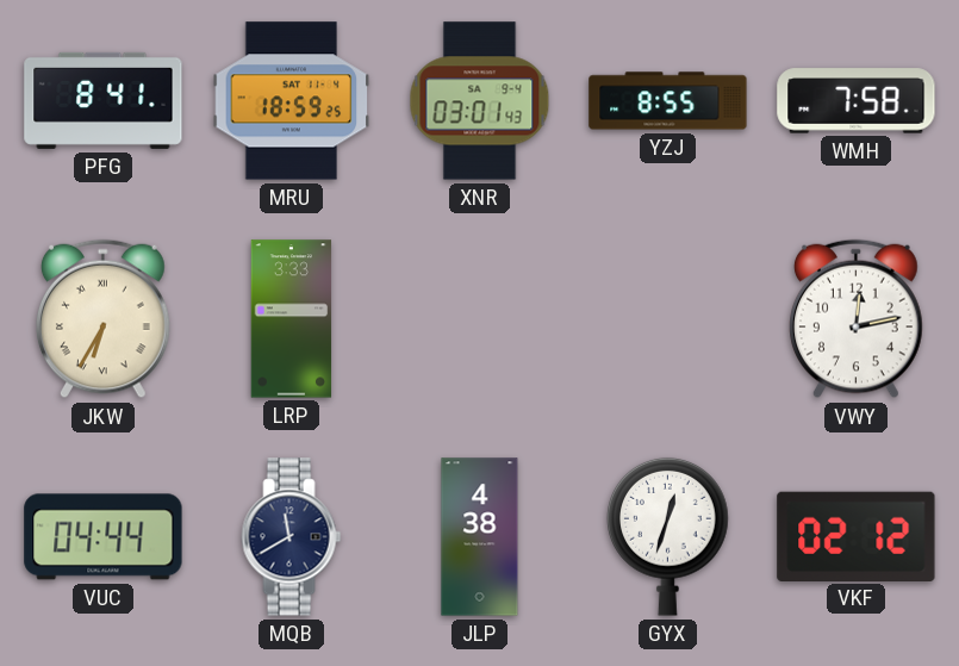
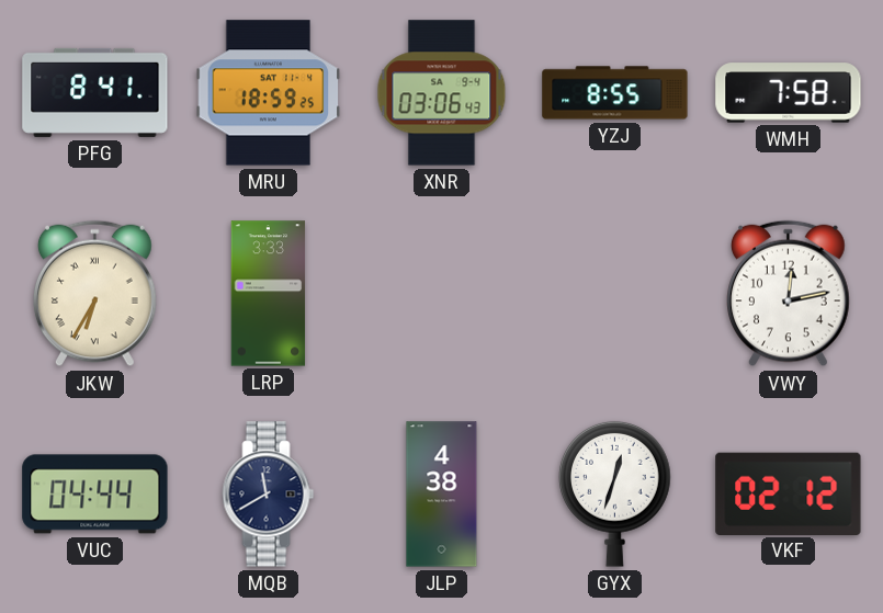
XNR: 03:01 -> 03:06 (442, 93)
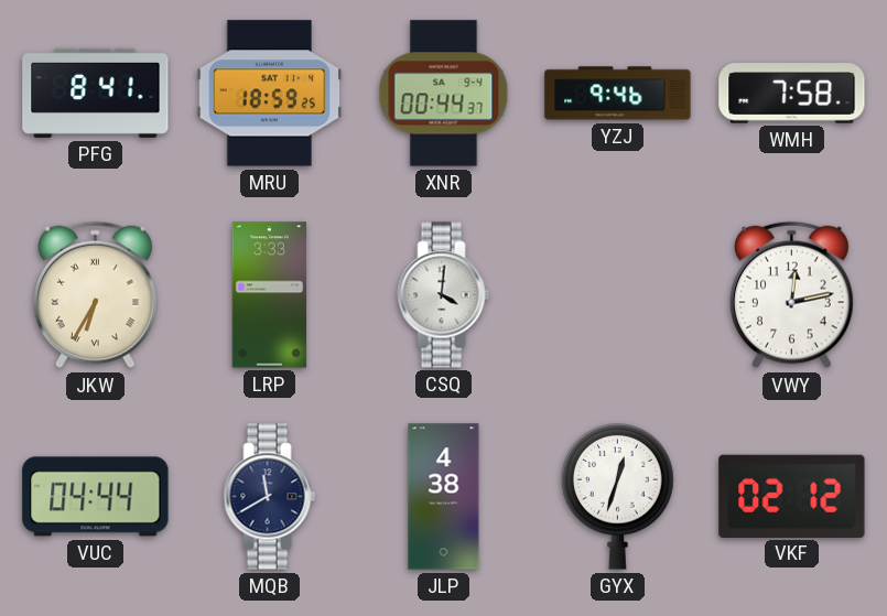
XNR: 03:06 -> 00:44 (444, 94)
YZJ: 8:55 -> 9:46 (618, 94)
CSQ: none -> 4:01 (444, 295)
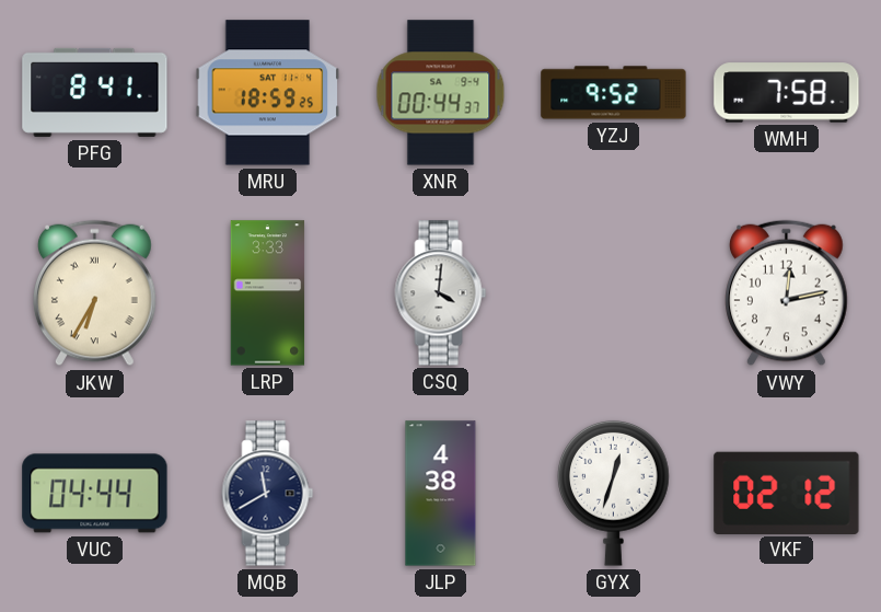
YZJ: 9:46 -> 9:52 (614, 93)
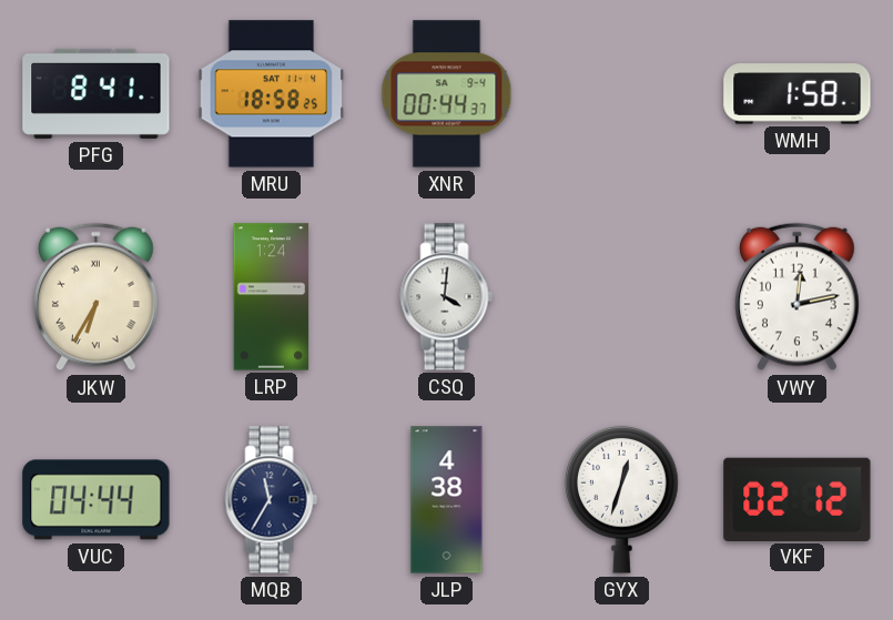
MRU: 18:59 -> 18:58 (272, 94)
YZJ: 9:52 -> none (614, 93)
WMH: 7:58 -> 1:58 (798, 94)
LRP: 3:33 -> 1:24 (272, 297)
MQB: 11:40 -> 11:35 (272, 500)
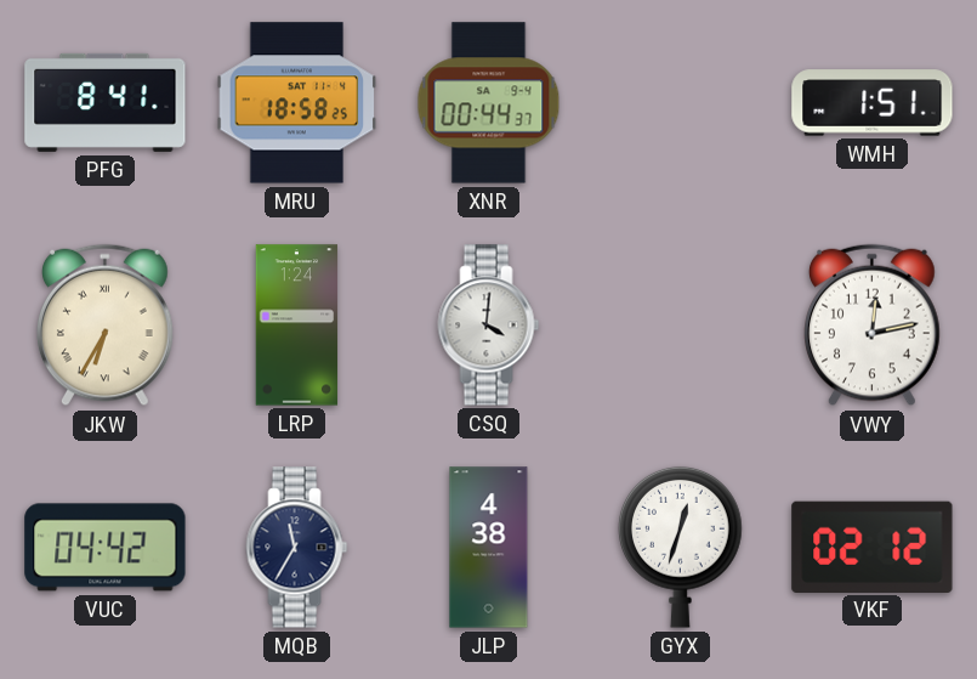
WMH: 1:58 -> 1:51 (873, 103)
VUC: 04:44 -> 04:42 (106, 548)
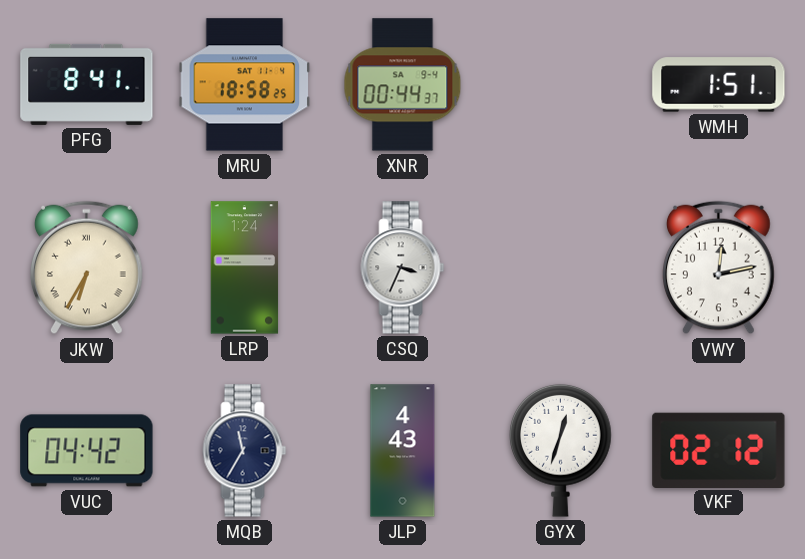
CSQ: 4:01 -> 3:34 (403, 268)
JLP: 4:38 -> 4:43 (403, 451)
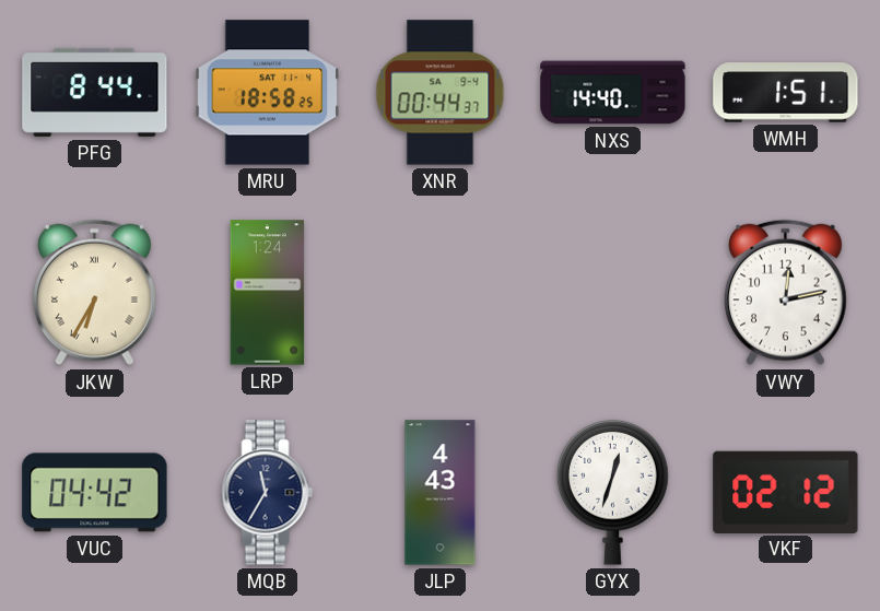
PFG: 8:41 -> 8:44 (95, 92)
NXS: none -> 14:40 (613, 93)
CSQ: 3:34 -> none (403, 268)
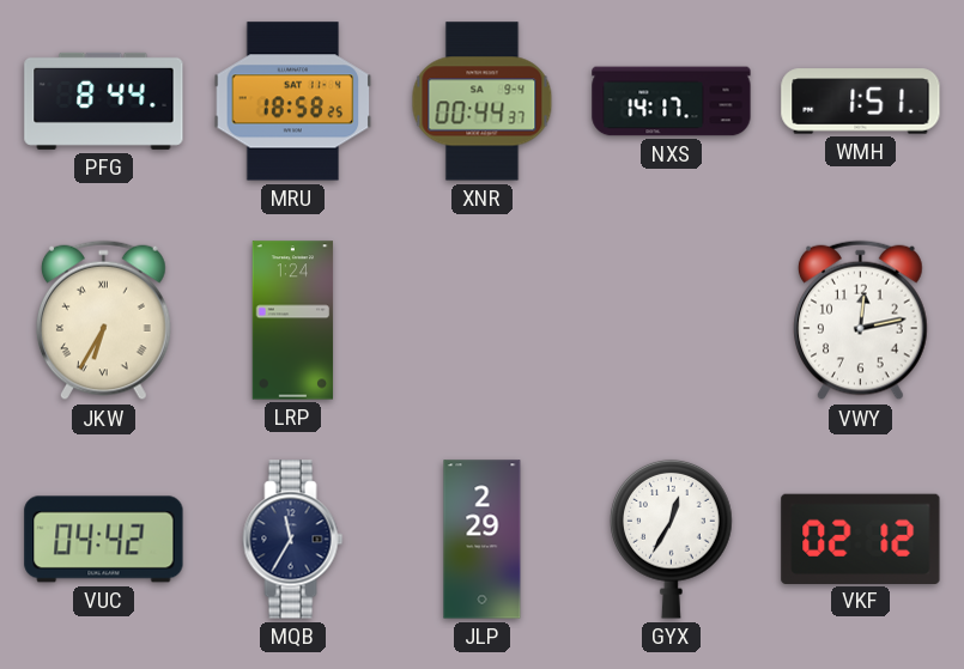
NXS: 14:40 -> 14:17 (672, 102)
JLP: 4:43 -> 2:29 (483, 540)
GYX: 12:33 -> 12:35 (672, 539)
